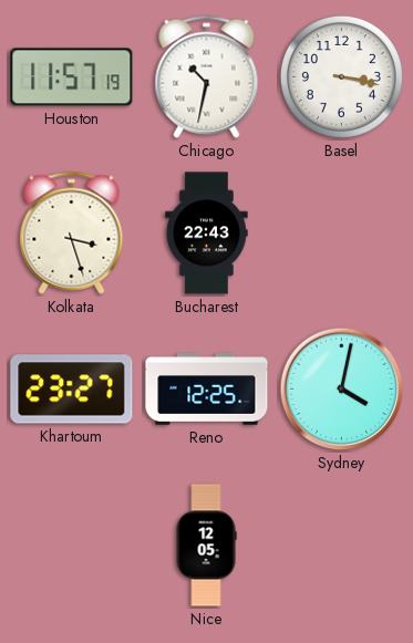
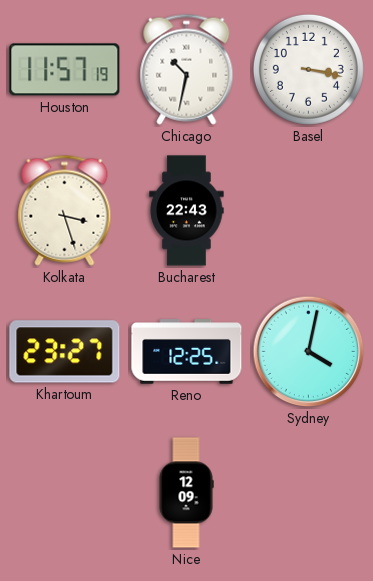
Nice: 12:05 -> 12:09 (186, 493)
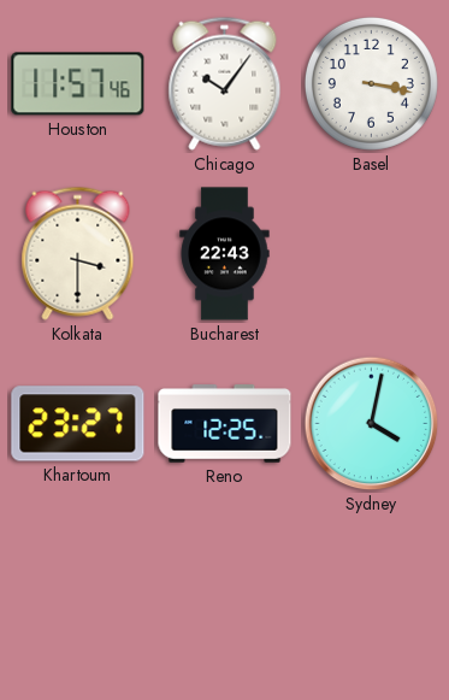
Houston: 11:57:19 -> 11:57:46 (78, 84)
Chicago: 10:32 -> 10:06 (225, 83)
Kolkata: 3:27 -> 3:30 (78, 253)
Nice: 12:09 -> none (186, 493)
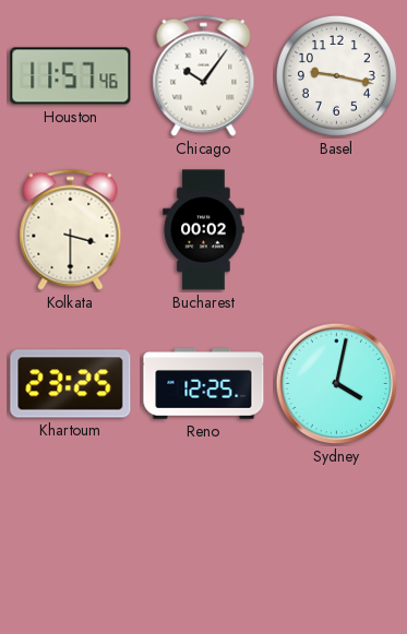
Basel: 3:17 -> 9:17 (336, 75)
Bucharest: 22:43 -> 00:02 (204, 230)
Khartoum: 23:27 -> 23:25 (71, 384)
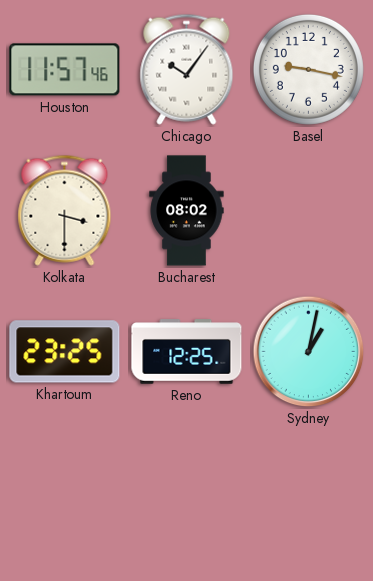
Bucharest: 00:02 -> 08:02 (187, 211)
Sydney: 4:02 -> 1:02 (309, 352)
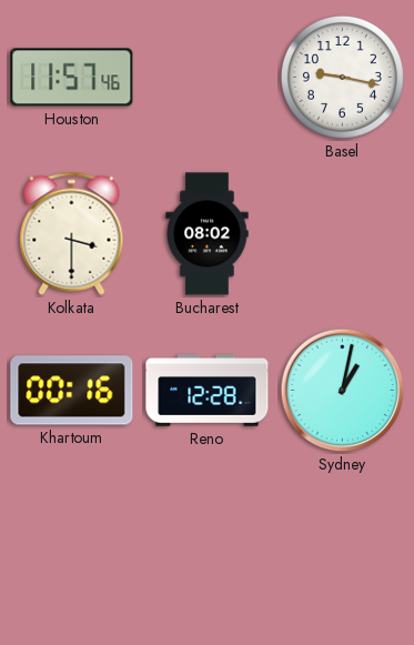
Chicago: 10:06 -> none (187, 69)
Khartoum: 23:25 -> 00:16 (72, 391)
Reno: 12:25 -> 12:28 (208, 391)
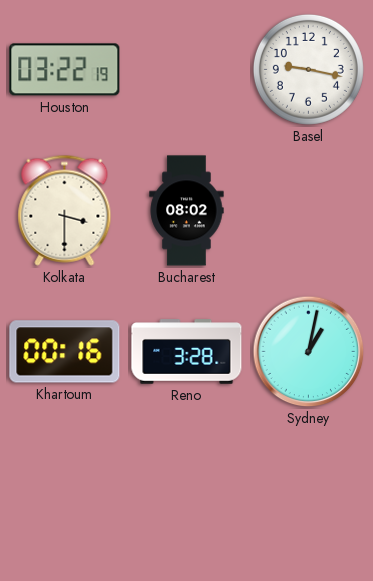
Houston: 11:57 -> 03:22 (65, 70)
Reno: 12:28 -> 3:28 (187, 352)
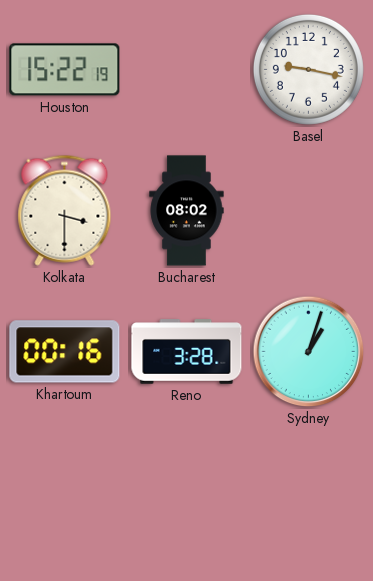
Houston: 03:22 -> 15:22 (65, 70)
Sydney: 1:02 -> 1:03 (309, 352)
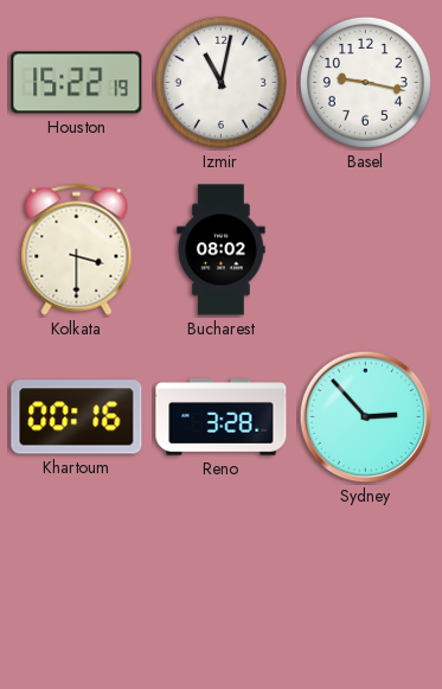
Izmir: none -> 11:02 (220, 82)
Sydney: 1:03 -> 2:53 (366, 417)
